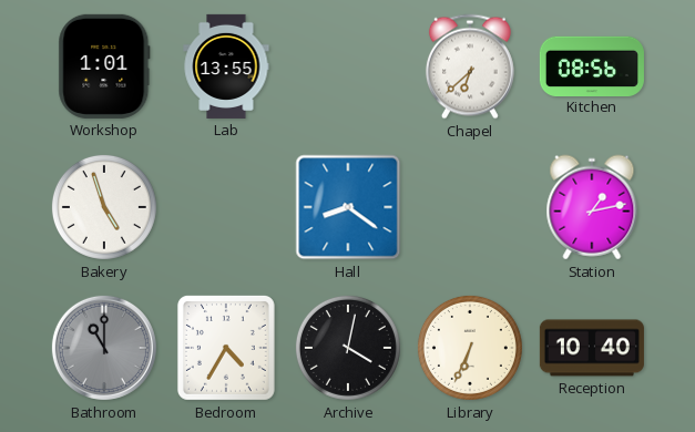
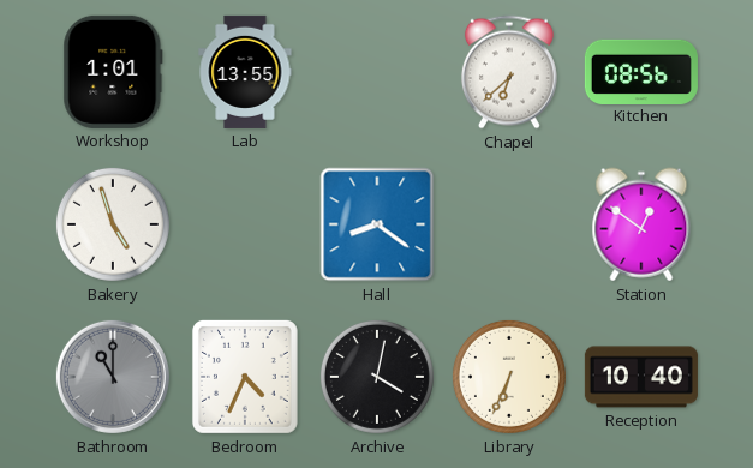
Station: 1:13 -> 12:51 (641, 224)
Bedroom: 4:35 -> 4:34 (245, 377)
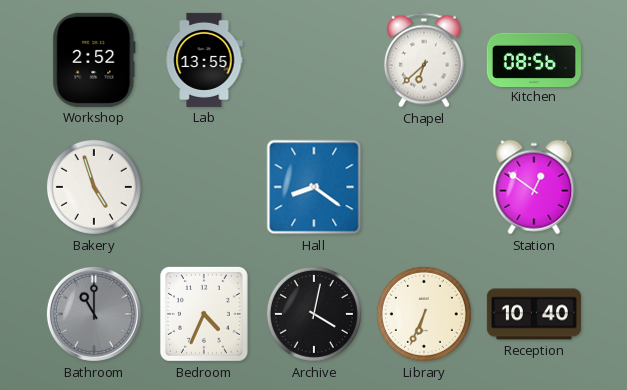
Workshop: 1:01 -> 2:52 (94, 60)
